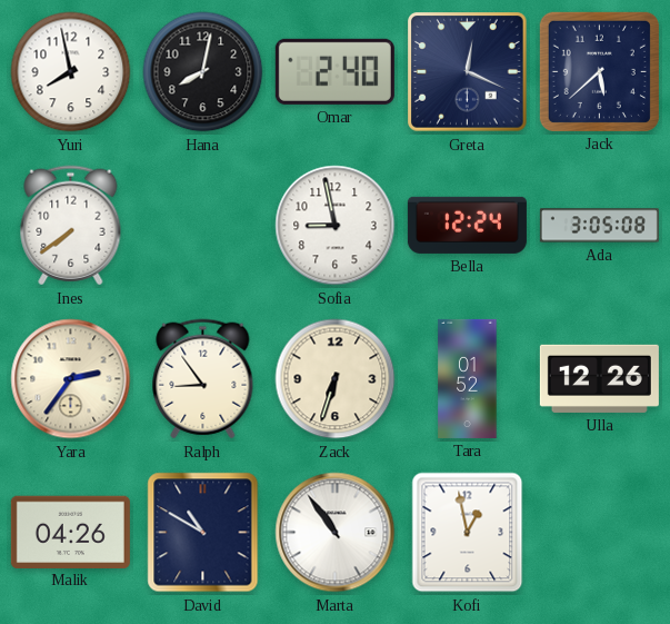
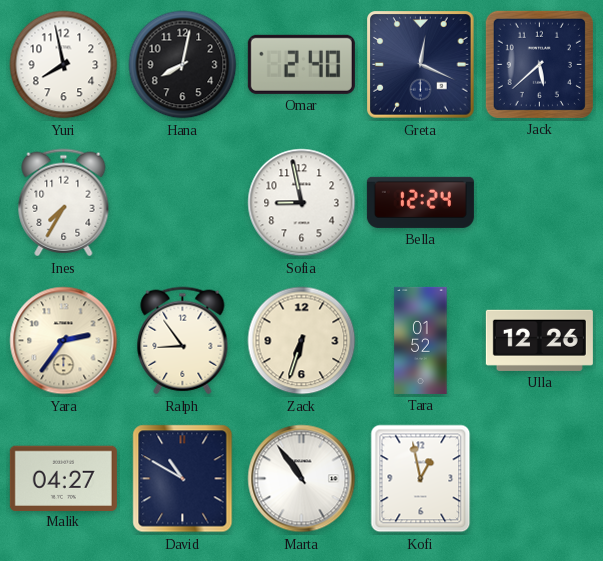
Ines: 7:39 -> 7:35 (64, 203)
Ada: 3:05 -> none (599, 226)
Malik: 04:26 -> 04:27 (63, 478)
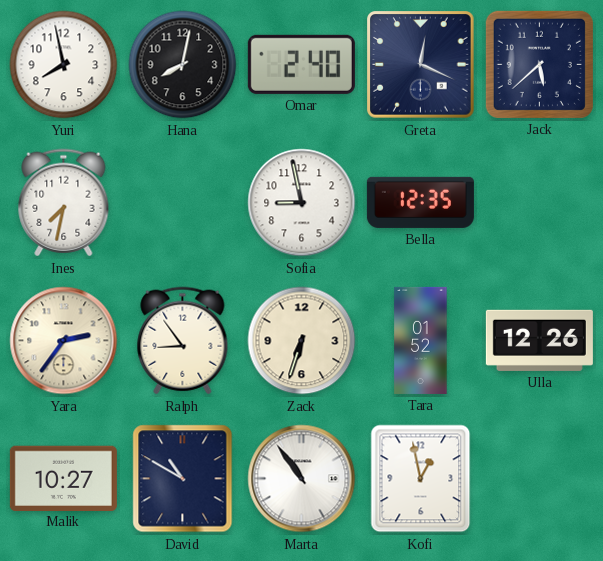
Ines: 7:35 -> 7:32 (64, 203)
Bella: 12:24 -> 12:35 (420, 202)
Malik: 04:27 -> 10:27 (63, 478)
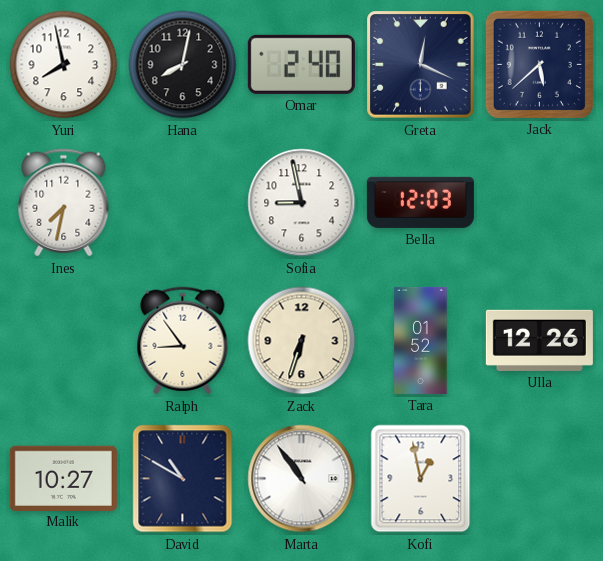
Bella: 12:35 -> 12:03 (420, 202)
Yara: 2:36 -> none (64, 341)
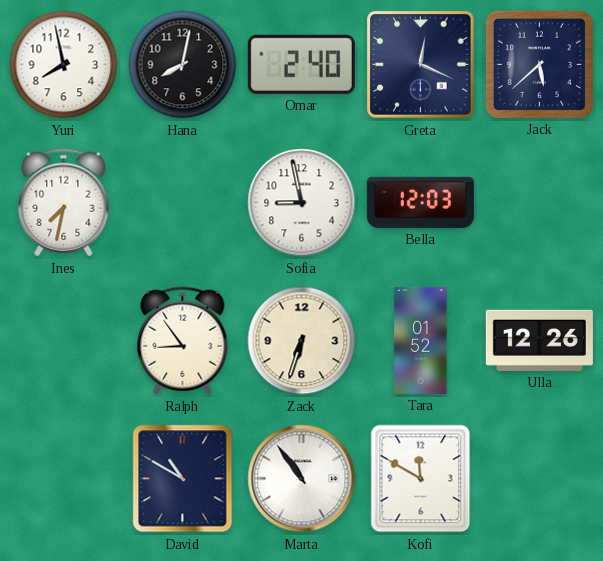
Malik: 10:27 -> none (63, 478)
Kofi: 12:58 -> 11:50 (421, 479)
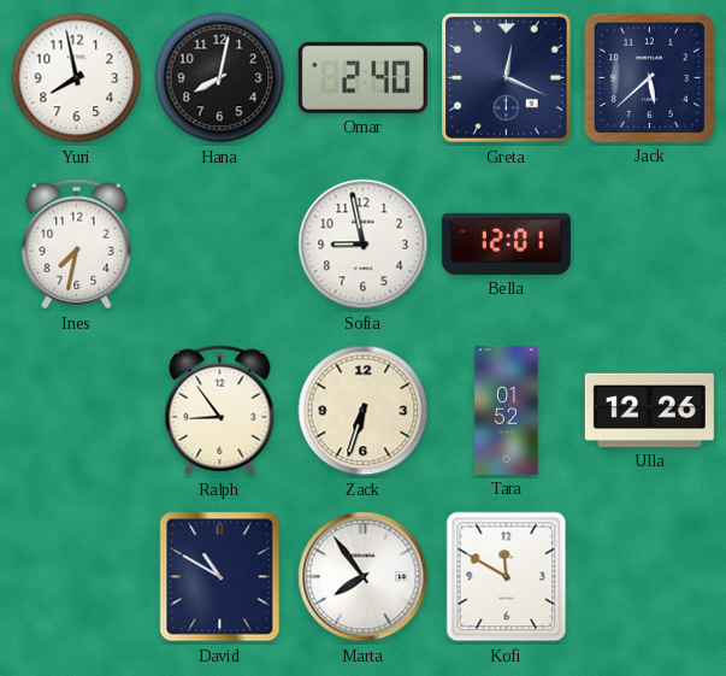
Bella: 12:03 -> 12:01 (506, 243)
Marta: 10:54 -> 7:54 (364, 577)
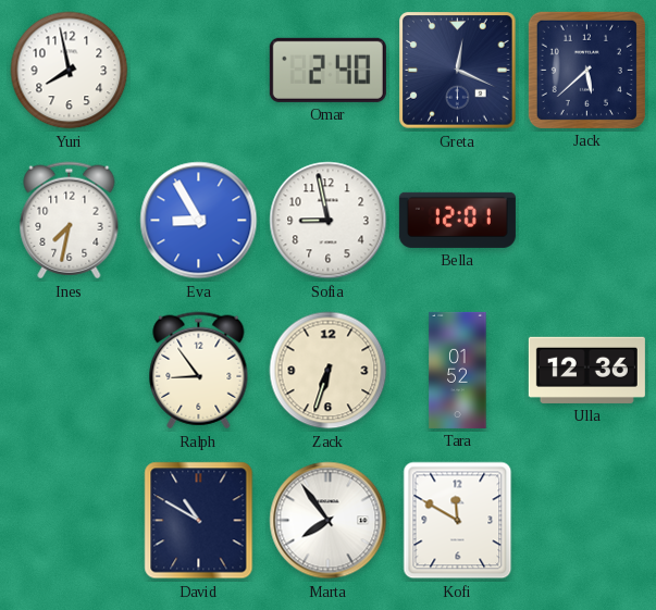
Hana: 8:02 -> none (220, 78)
Eva: none -> 8:55 (199, 221)
Ulla: 12:26 -> 12:36 (586, 370)
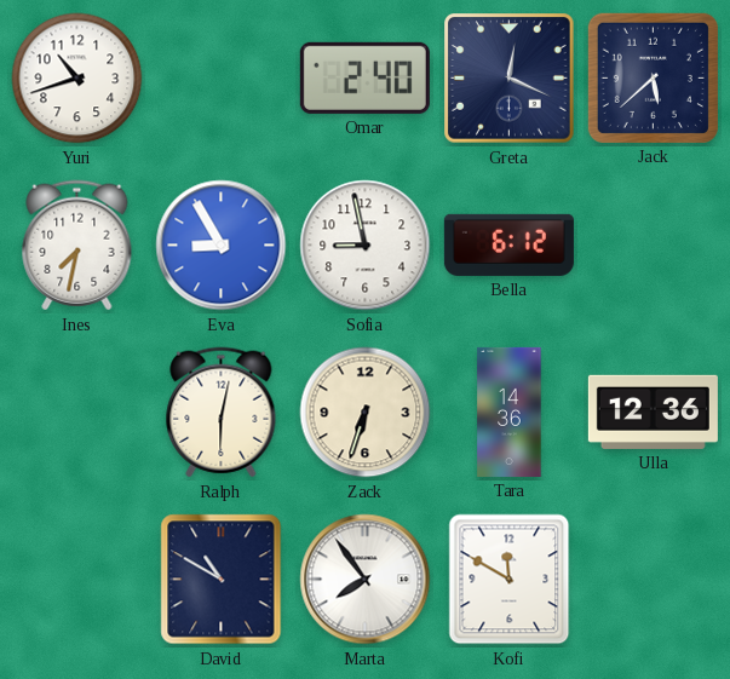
Yuri: 7:58 -> 10:42 (77, 79)
Bella: 12:01 -> 6:12 (508, 244)
Ralph: 8:54 -> 6:02 (222, 413)
Tara: 01:52 -> 14:36 (510, 412)
